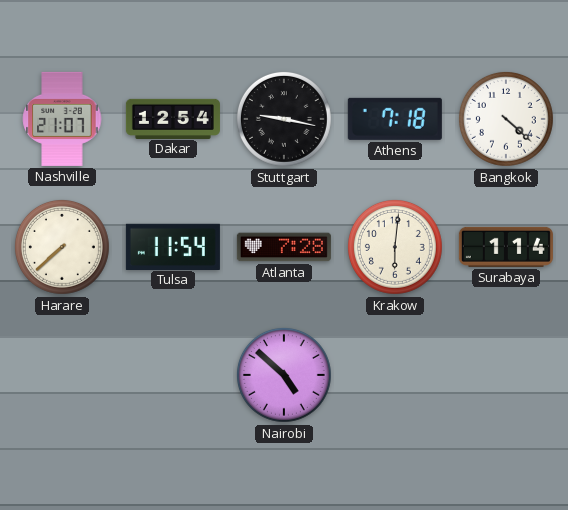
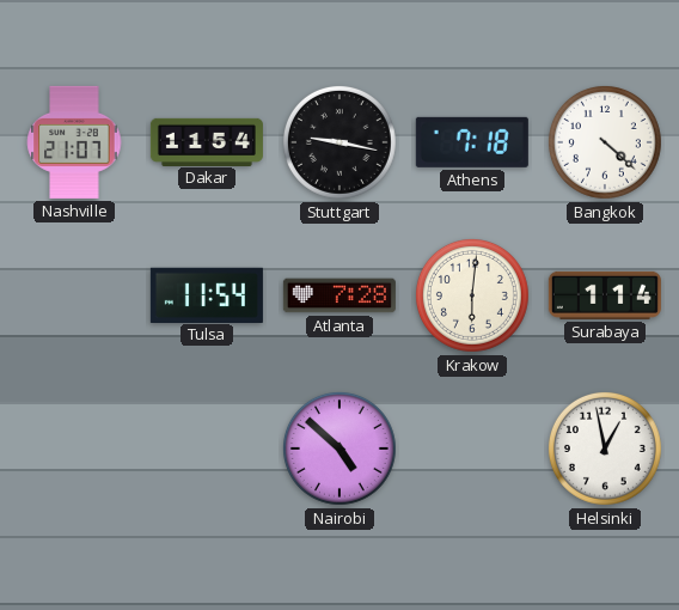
Dakar: 12:54 -> 11:54 (207, 141)
Harare: 7:38 -> none (62, 247)
Helsinki: none -> 12:58 (605, 449)
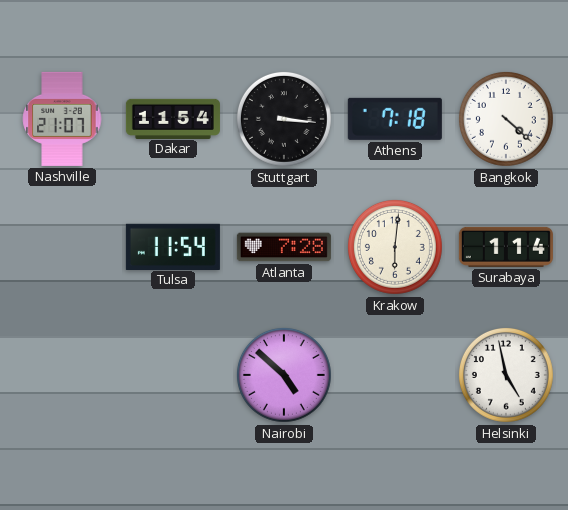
Stuttgart: 9:17 -> 3:16 (284, 119)
Helsinki: 12:58 -> 4:58 (506, 375)
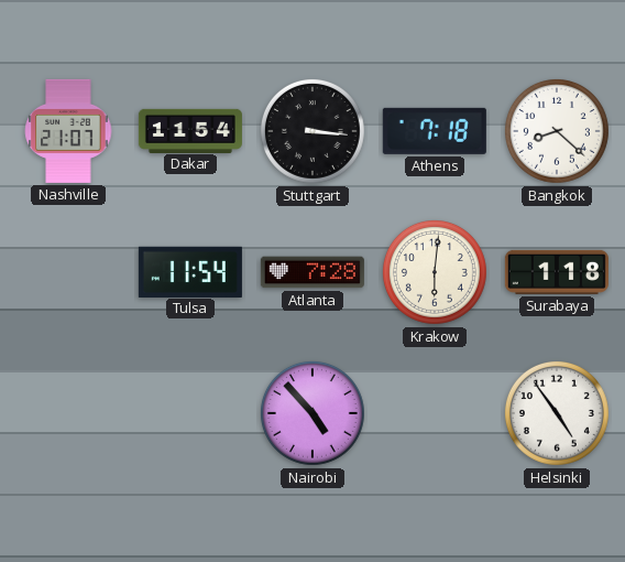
Bangkok: 4:22 -> 8:22 (557, 131)
Surabaya: 1:14 -> 1:18 (557, 272)
Nairobi: 4:52 -> 4:53 (312, 413)
Helsinki: 4:58 -> 4:54 (557, 413)
